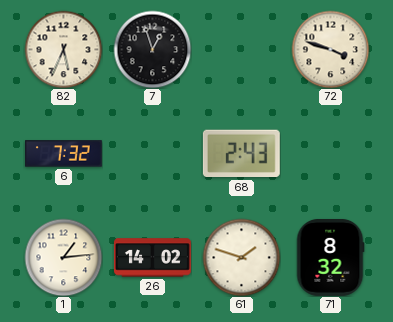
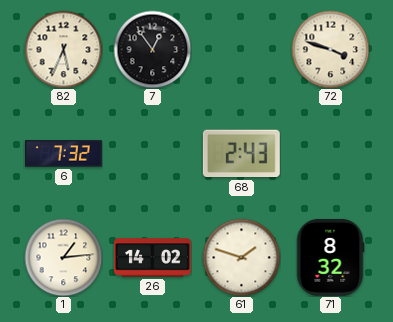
7: 12:57 -> 12:54 (152, 49)
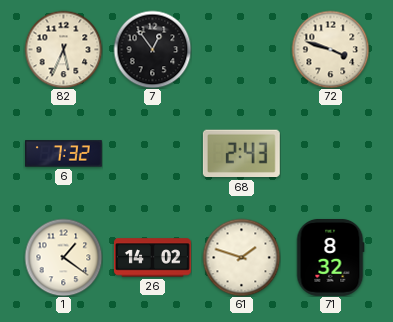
1: 1:14 -> 1:21 (63, 257)
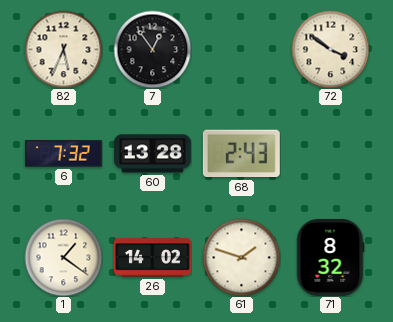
72: 3:48 -> 3:51 (330, 49)
60: none -> 13:28 (153, 154)
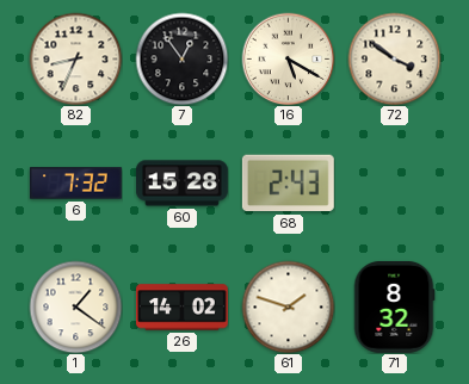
82: 5:34 -> 8:34 (75, 58)
16: none -> 5:20 (288, 58)
60: 13:28 -> 15:28 (183, 184)
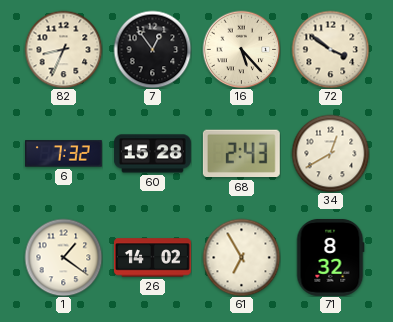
16: 5:20 -> 5:23 (241, 49)
34: none -> 12:40 (330, 153)
61: 1:48 -> 6:55 (241, 257)
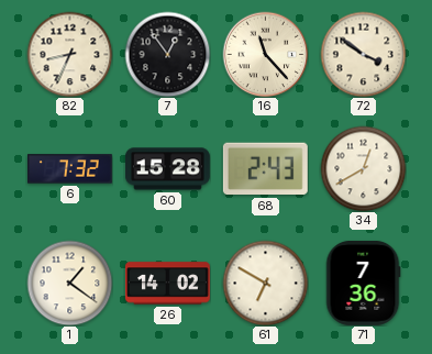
16: 5:23 -> 11:23 (265, 54)
61: 6:55 -> 6:50 (265, 283)
71: 8:32 -> 7:36 (363, 283)
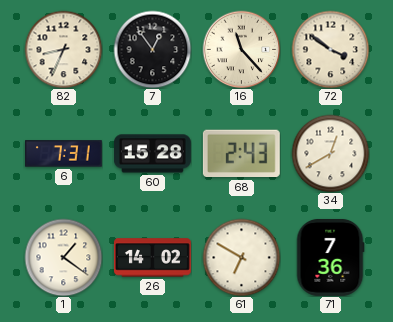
6: 7:32 -> 7:31 (63, 154)
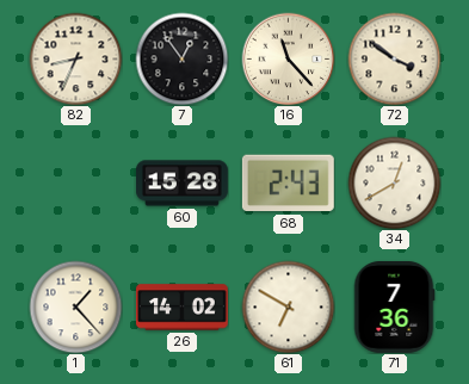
6: 7:31 -> none (63, 154)
1: 1:21 -> 1:23 (75, 306)
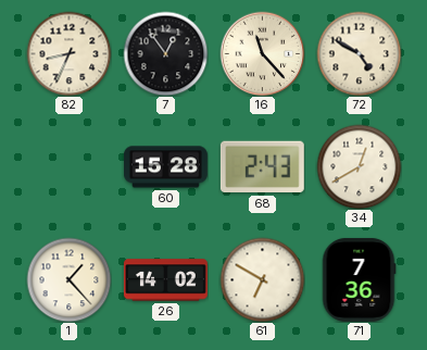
72: 3:51 -> 4:50 (359, 53)
